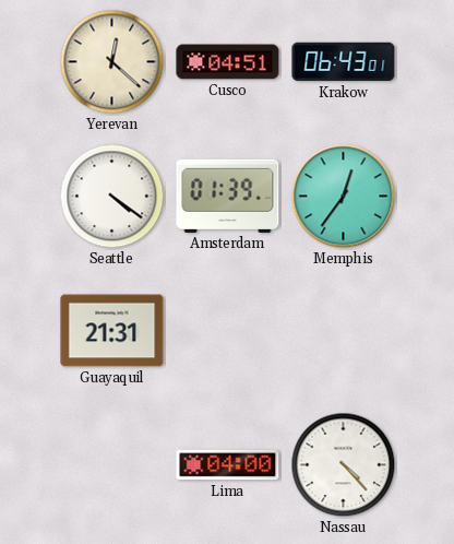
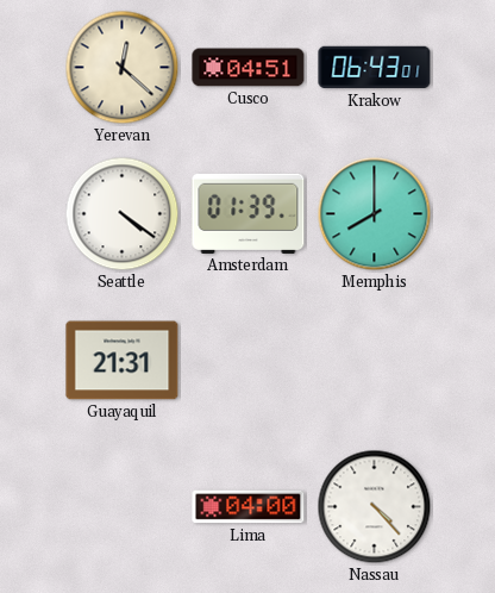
Memphis: 12:36 -> 8:00 (375, 214)
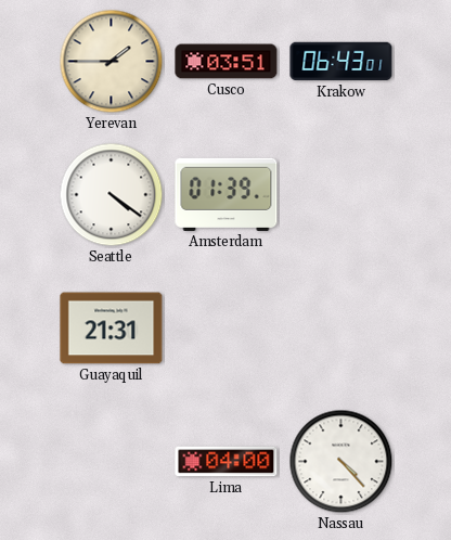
Yerevan: 12:22 -> 1:45 (112, 62)
Cusco: 04:51 -> 03:51 (227, 62)
Memphis: 8:00 -> none (375, 214)
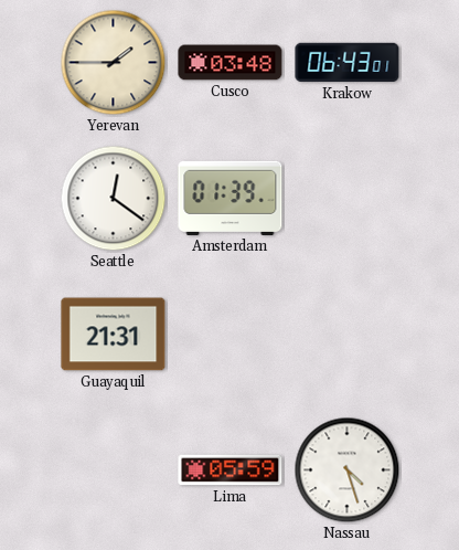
Cusco: 03:51 -> 03:48 (231, 63)
Seattle: 4:21 -> 12:21 (114, 199)
Lima: 04:00 -> 05:59 (231, 470)
Nassau: 4:23 -> 4:27 (348, 470)
